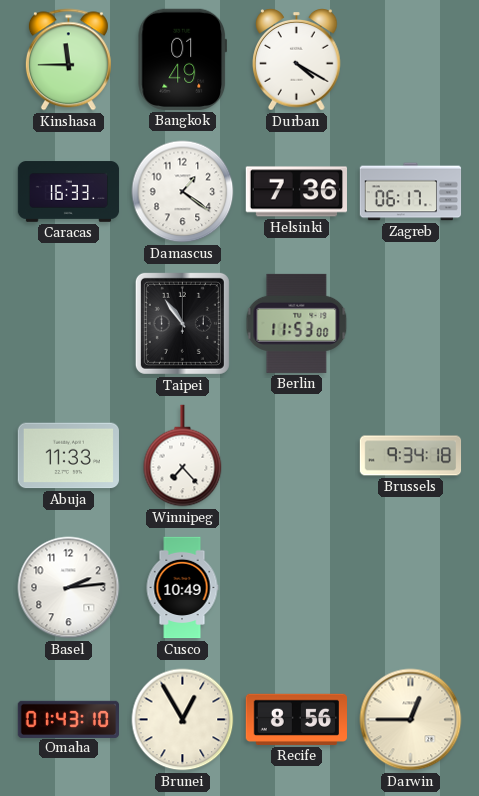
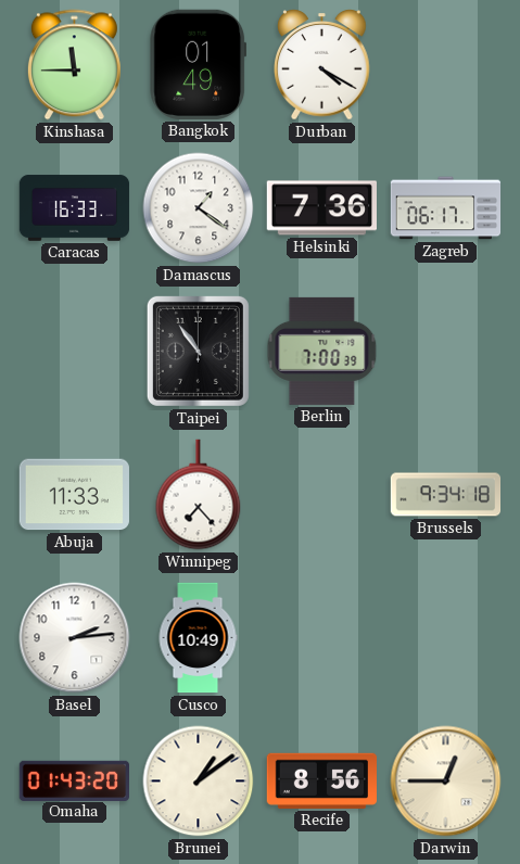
Berlin: 11:53 -> 7:00 (322, 351)
Omaha: 01:43:10 -> 01:43:20 (74, 780)
Brunei: 12:55 -> 1:09 (199, 782)
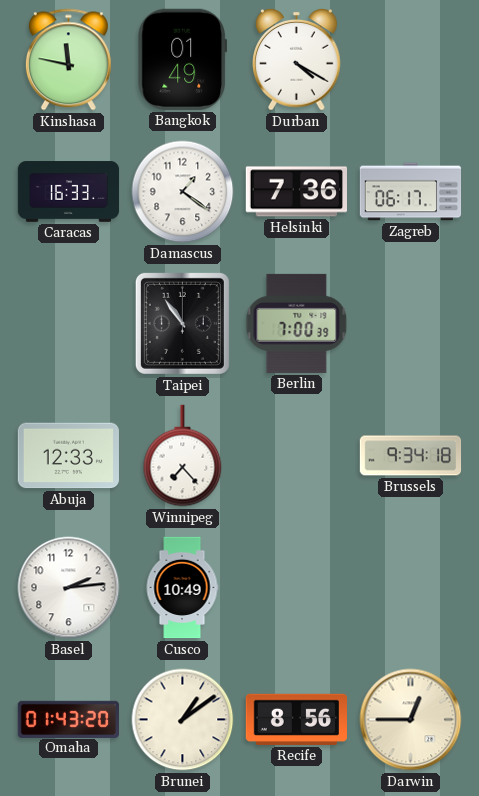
Kinshasa: 11:45 -> 11:47 (68, 60)
Abuja: 11:33 -> 12:33 (68, 456)
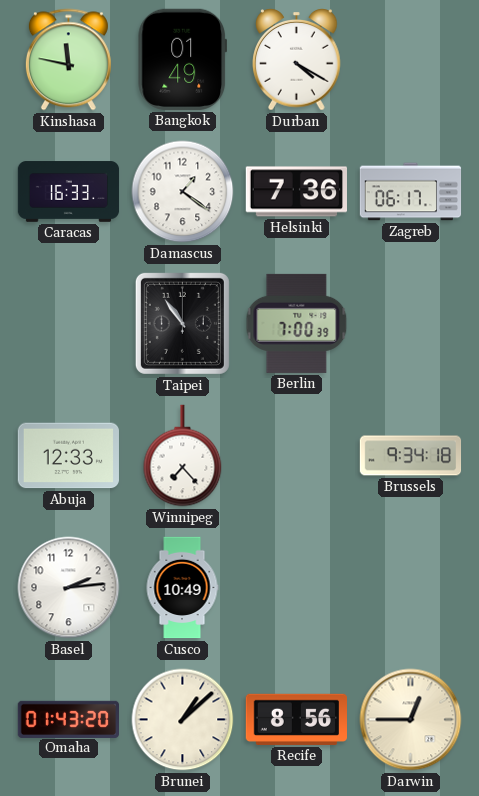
Brunei: 1:09 -> 1:08 (183, 720)
